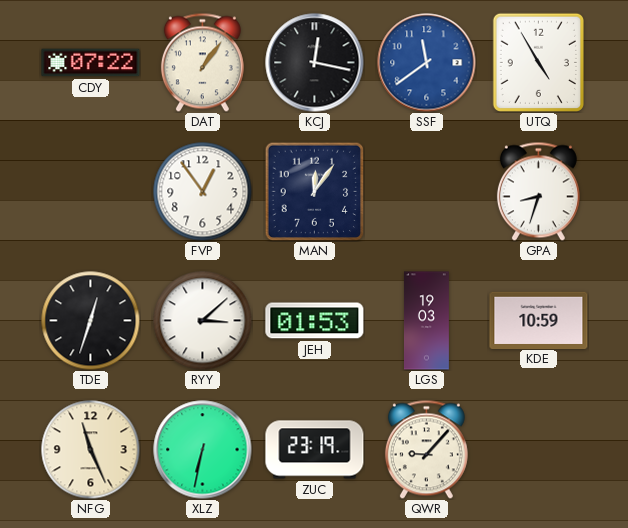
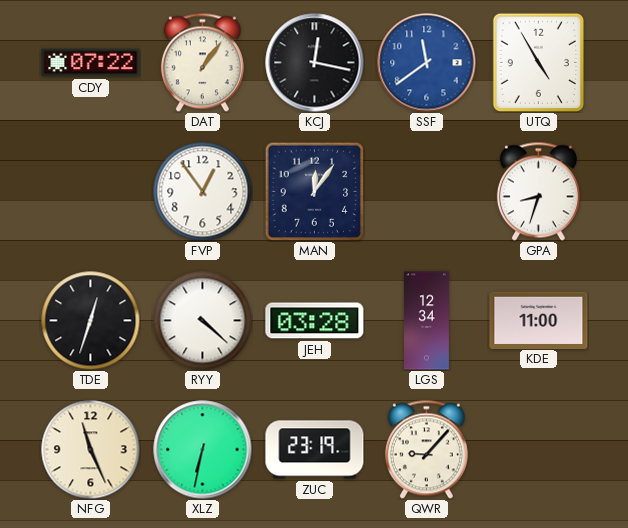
RYY: 3:08 -> 4:22 (203, 321)
JEH: 01:53 -> 03:28 (315, 321)
LGS: 19:03 -> 12:34 (426, 321)
KDE: 10:59 -> 11:00 (539, 320)
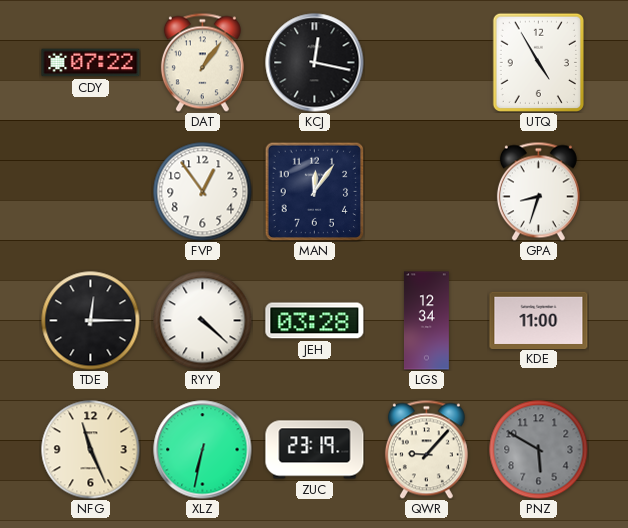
SSF: 11:39 -> none (427, 63)
TDE: 12:33 -> 12:15 (91, 321)
PNZ: none -> 5:50 (539, 450)
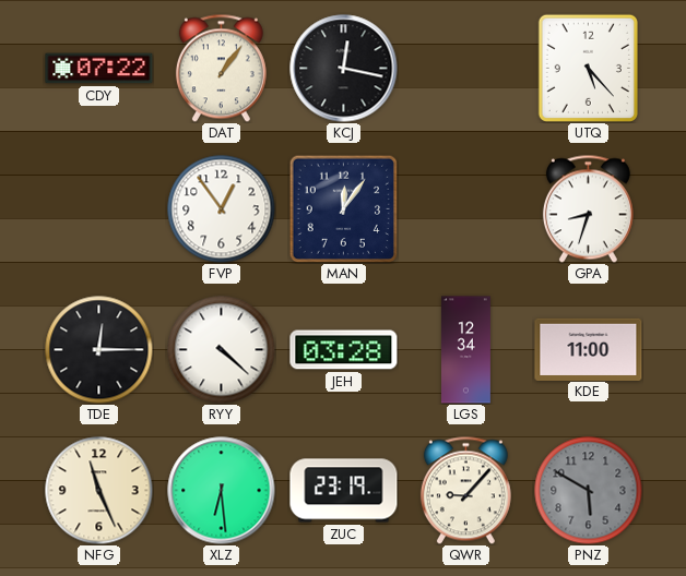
UTQ: 4:55 -> 5:23 (588, 68)
XLZ: 6:32 -> 6:29 (222, 491)
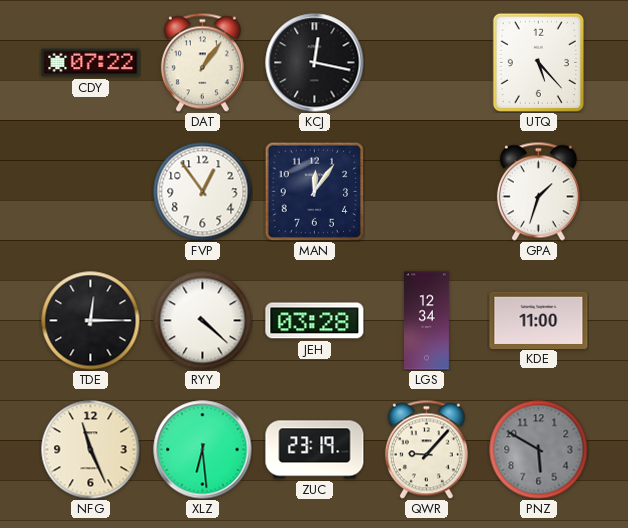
GPA: 8:33 -> 1:33 (538, 191)
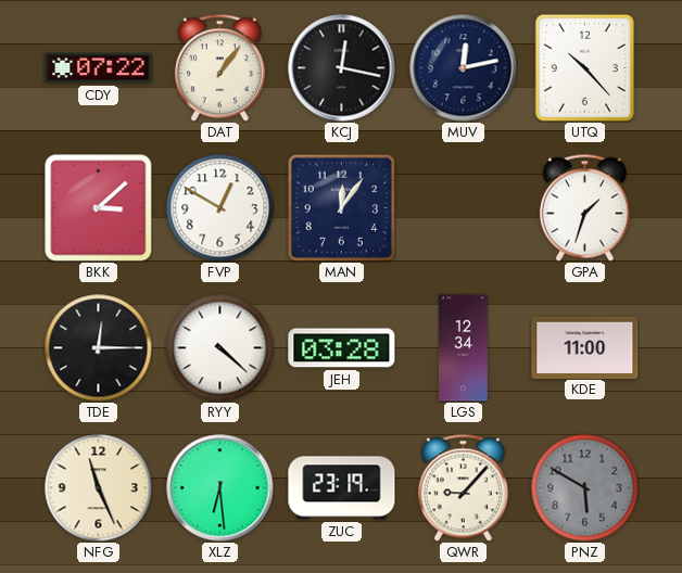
MUV: none -> 12:13 (464, 68)
UTQ: 5:23 -> 10:23 (584, 67)
BKK: none -> 3:08 (98, 207)
FVP: 12:54 -> 12:50 (220, 208)
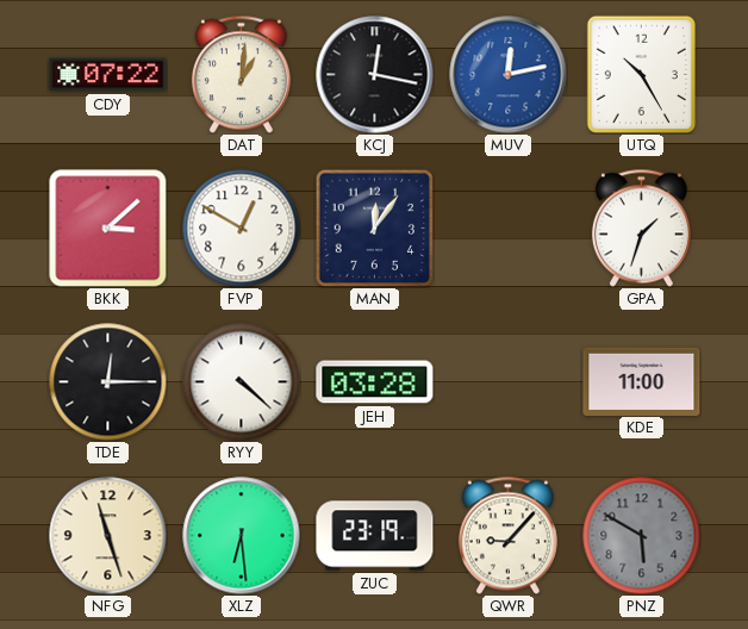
DAT: 1:06 -> 1:01 (241, 74)
MUV dial: navy -> blue (509, 75)
UTQ: 10:23 -> 10:25 (641, 74)
LGS: 12:34 -> none (463, 348)
NFG: 11:26 -> 11:27 (108, 536)
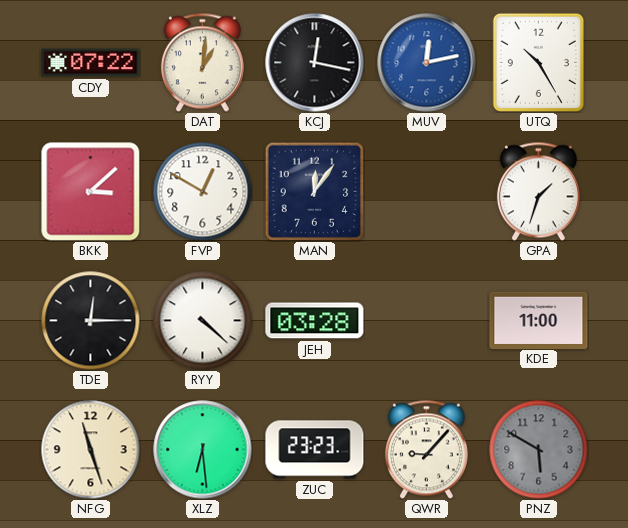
ZUC: 23:19 -> 23:23 (315, 450)
